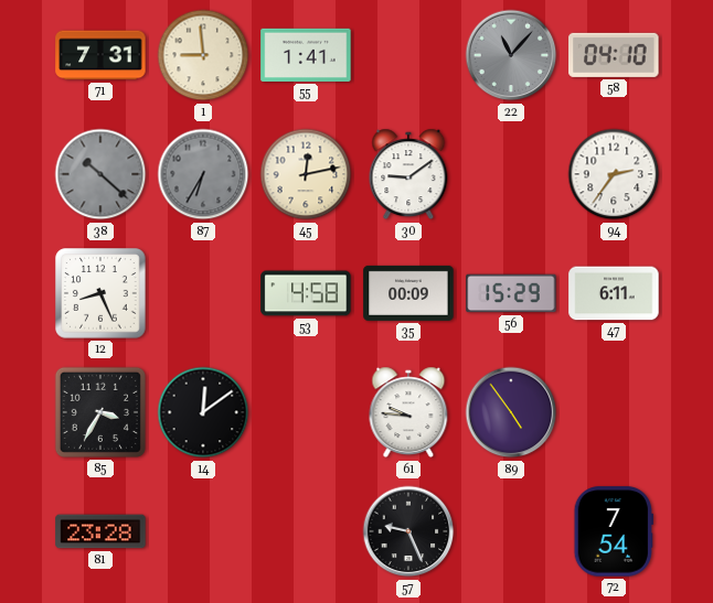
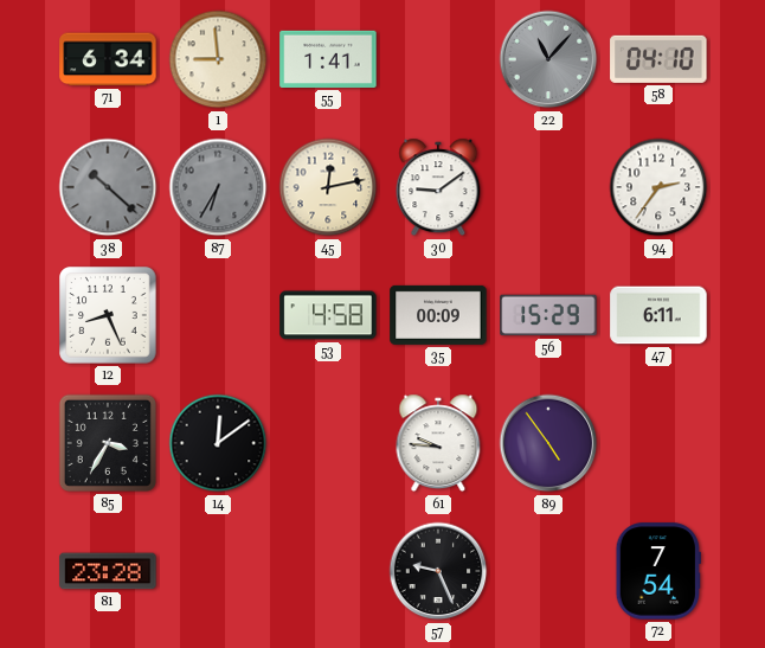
71: 7:31 -> 6:34 (108, 59)
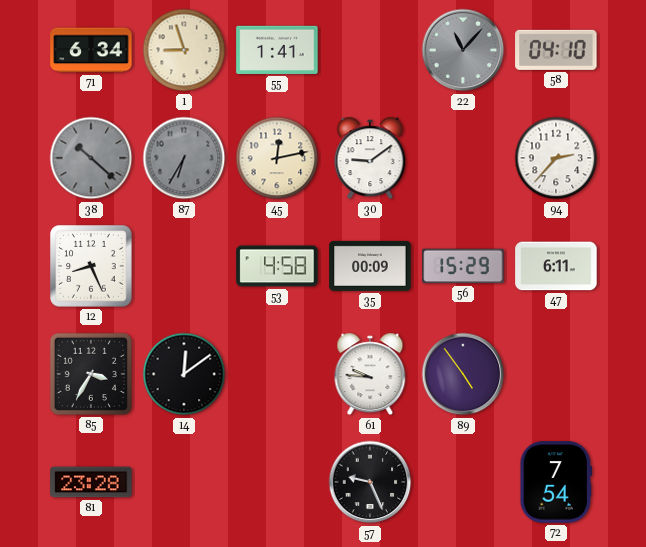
1: 8:59 -> 8:57 (184, 50)
94: 2:36 -> 2:37 (556, 158)
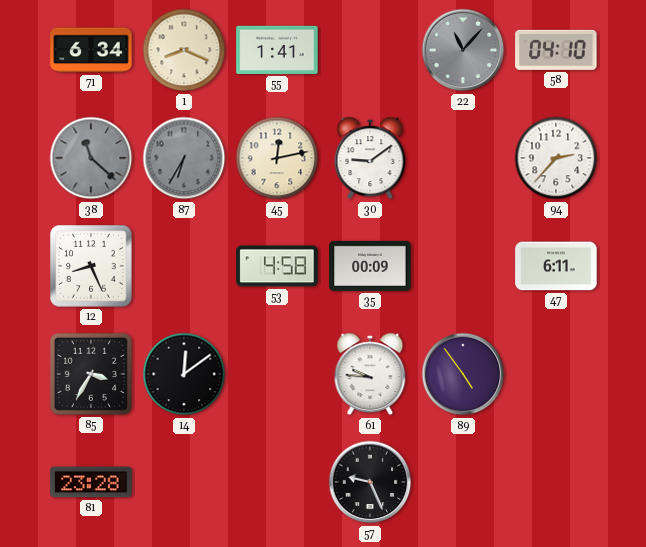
1: 8:57 -> 8:19 (184, 50)
38: 10:22 -> 11:22 (91, 158)
56: 15:29 -> none (463, 266)
72: 7:54 -> none (556, 482)
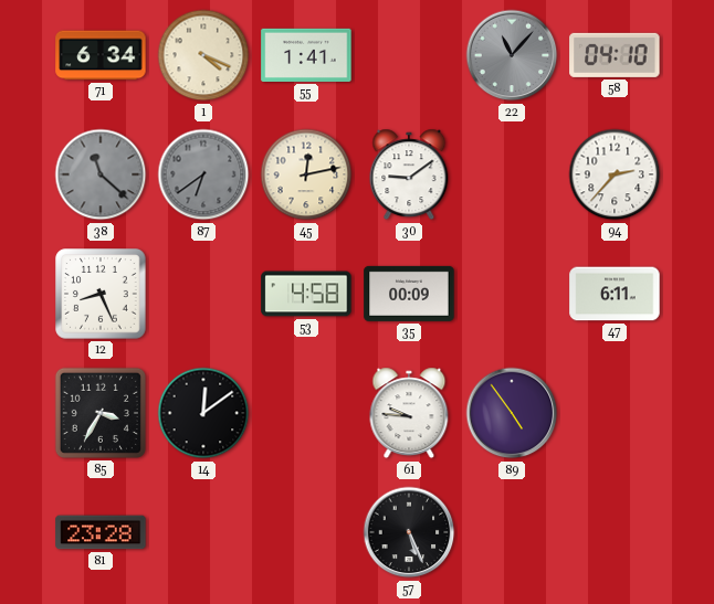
1: 8:19 -> 4:19 (203, 55)
87: 6:35 -> 6:39 (203, 174)
57: 9:26 -> 5:26 (409, 532)
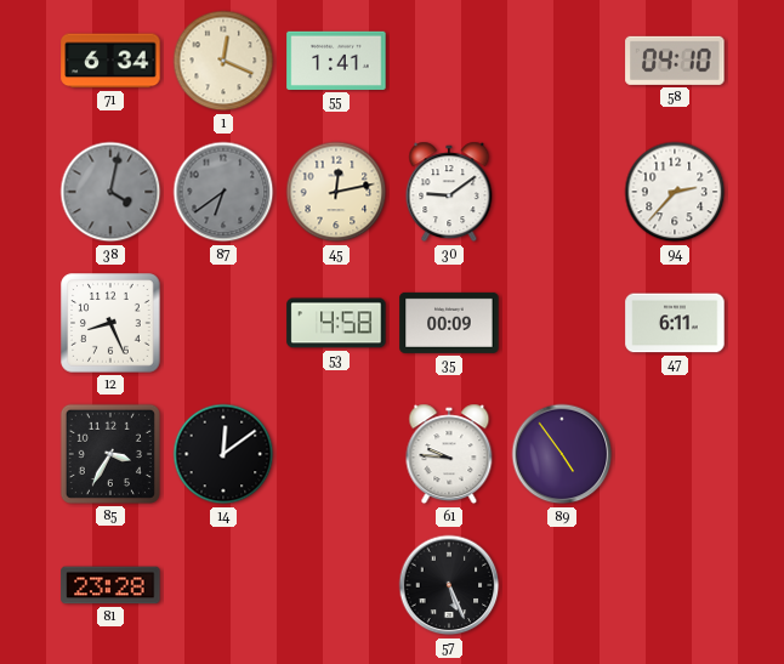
1: 4:19 -> 12:19 (223, 61)
22: 11:07 -> none (512, 55)
38: 11:22 -> 4:02 (110, 192)
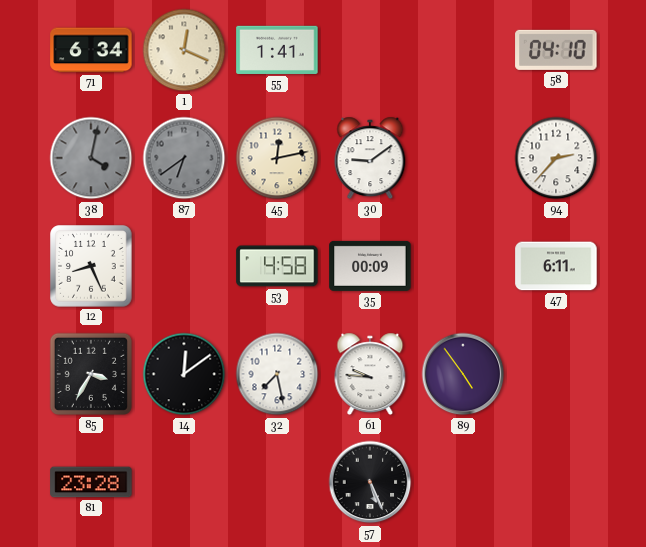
32: none -> 7:28 (277, 374)
